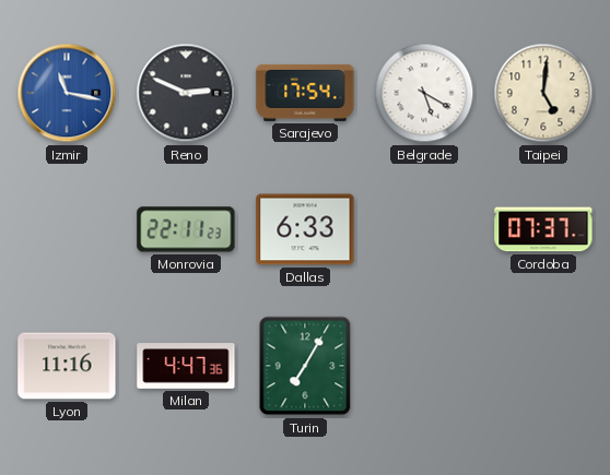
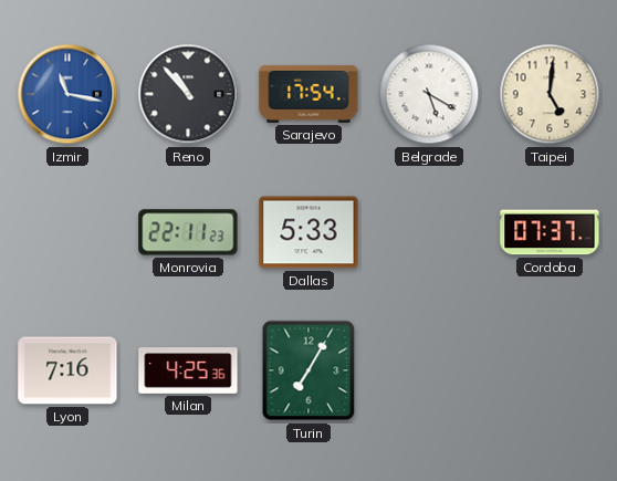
Reno: 2:49 -> 10:53 (188, 94)
Dallas: 6:33 -> 5:33 (308, 232)
Lyon: 11:16 -> 7:16 (67, 370)
Milan: 4:47 -> 4:25 (188, 370)
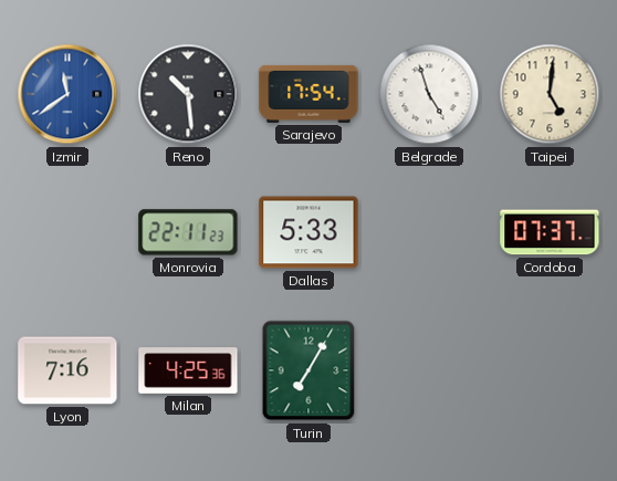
Izmir: 11:17 -> 11:39 (67, 94)
Reno: 10:53 -> 10:29 (188, 94)
Belgrade: 5:20 -> 4:57 (429, 94)
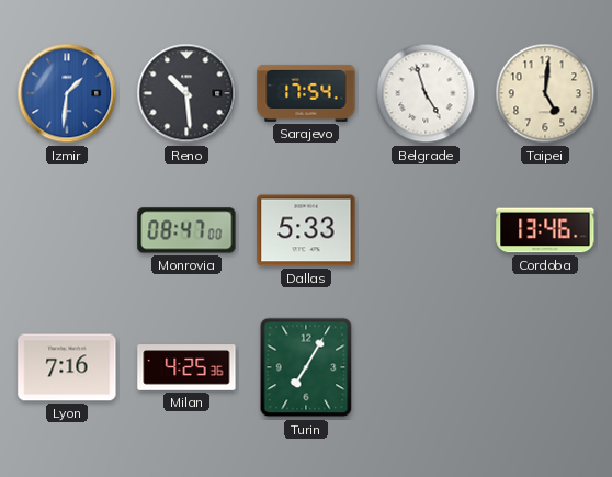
Izmir: 11:39 -> 1:31 (67, 93)
Monrovia: 22:11 -> 08:47 (186, 230)
Cordoba: 07:37 -> 13:46 (545, 230)
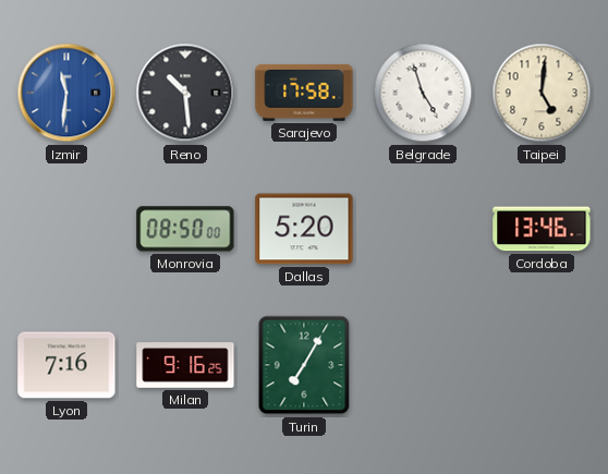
Izmir: 1:31 -> 11:31 (66, 93)
Sarajevo: 17:54 -> 17:58 (304, 93)
Monrovia: 08:47 -> 08:50 (185, 229)
Dallas: 5:33 -> 5:20 (304, 229)
Milan: 4:25 -> 9:16 (185, 365)
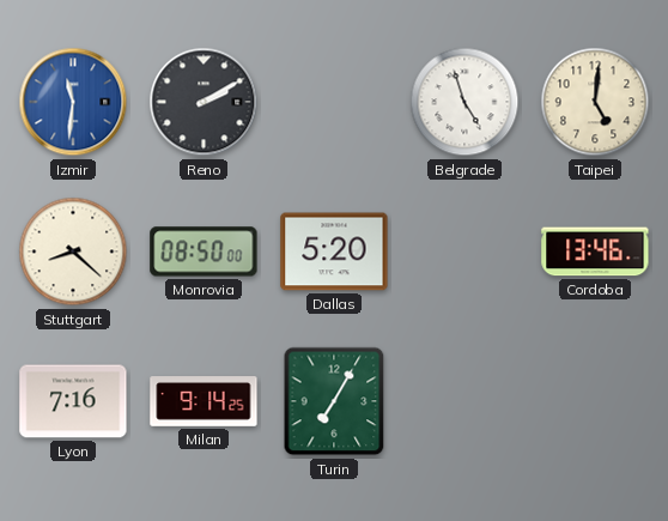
Reno: 10:29 -> 2:10 (204, 102)
Sarajevo: 17:58 -> none (304, 93)
Stuttgart: none -> 8:22 (73, 252)
Milan: 9:16 -> 9:14 (204, 401)
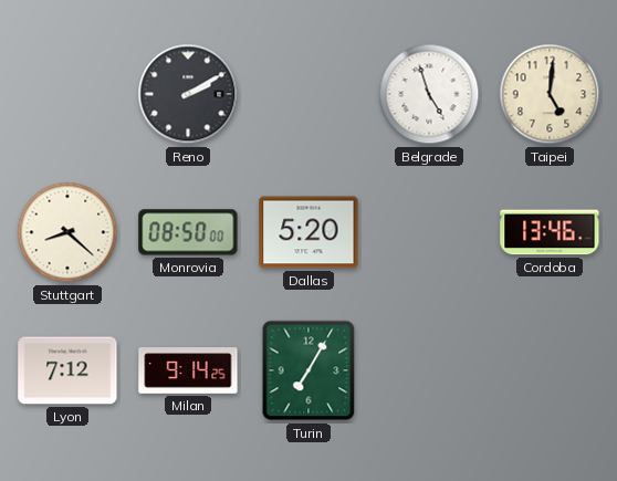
Izmir: 11:31 -> none (73, 102)
Lyon: 7:16 -> 7:12 (67, 370)
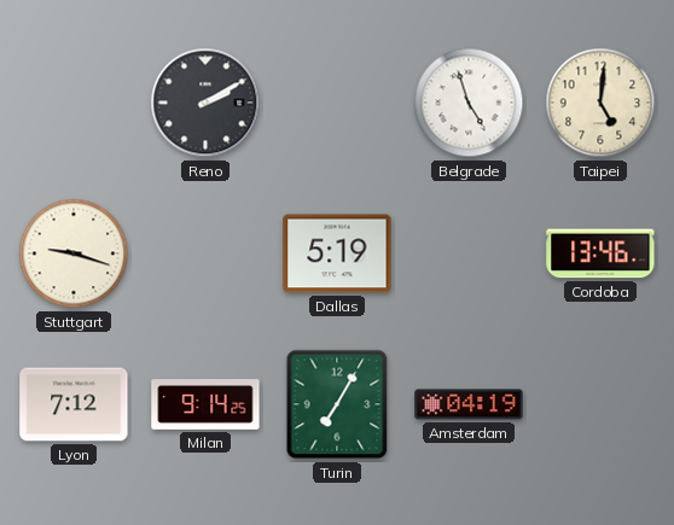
Stuttgart: 8:22 -> 9:18 (74, 253)
Monrovia: 08:50 -> none (188, 232)
Dallas: 5:20 -> 5:19 (337, 253)
Amsterdam: none -> 04:19 (469, 404)
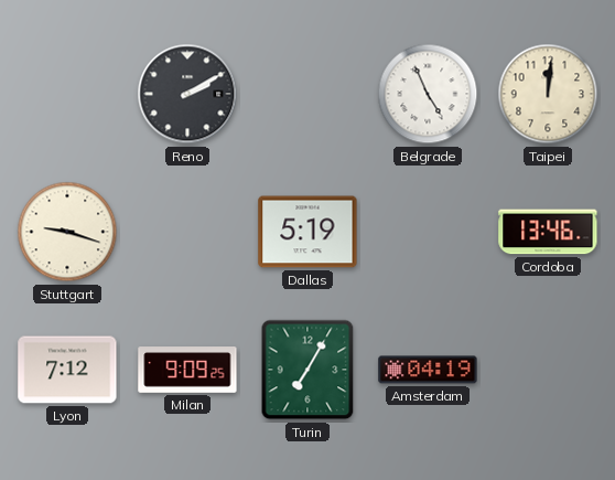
Belgrade: 4:57 -> 4:56 (428, 94)
Taipei: 5:01 -> 12:01 (548, 94)
Milan: 9:14 -> 9:09 (187, 370)
